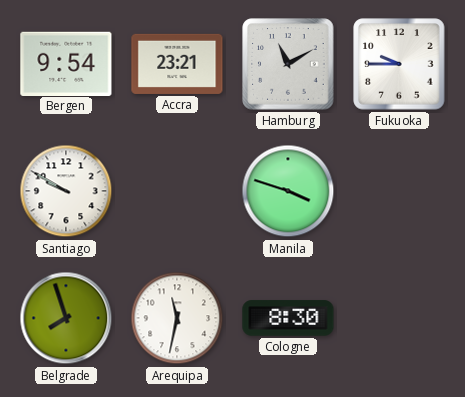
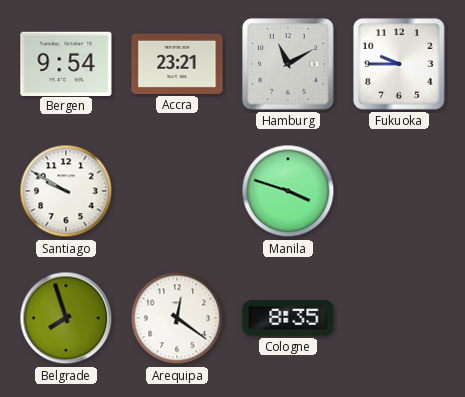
Arequipa: 11:32 -> 12:21 (177, 318)
Cologne: 8:30 -> 8:35 (288, 318)
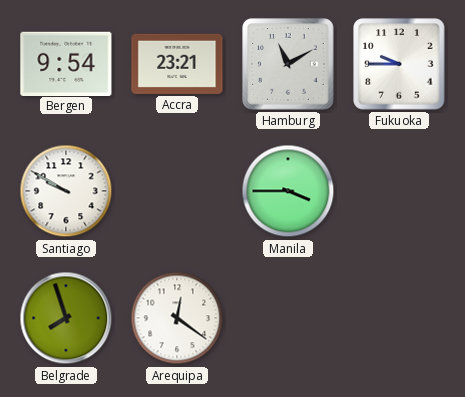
Manila: 3:48 -> 3:45 (288, 191)
Cologne: 8:35 -> none (288, 318)
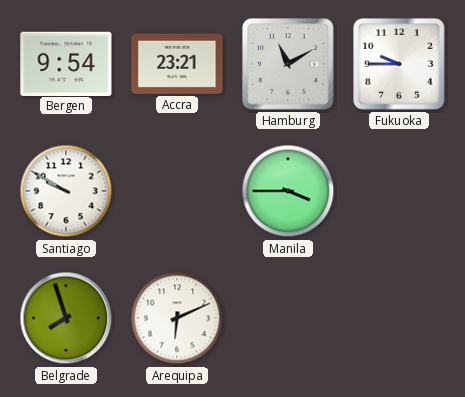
Arequipa: 12:21 -> 6:11 (177, 318)
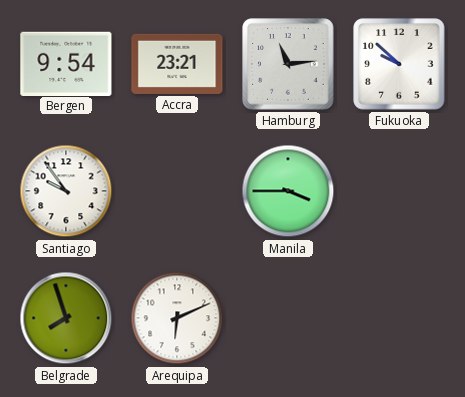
Hamburg: 11:10 -> 11:14 (288, 64)
Fukuoka: 9:45 -> 9:52 (399, 64)
Santiago: 9:50 -> 9:54 (66, 191)
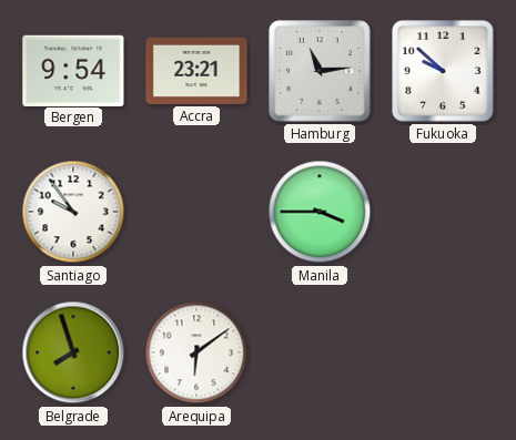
Arequipa: 6:11 -> 6:09 (196, 352)
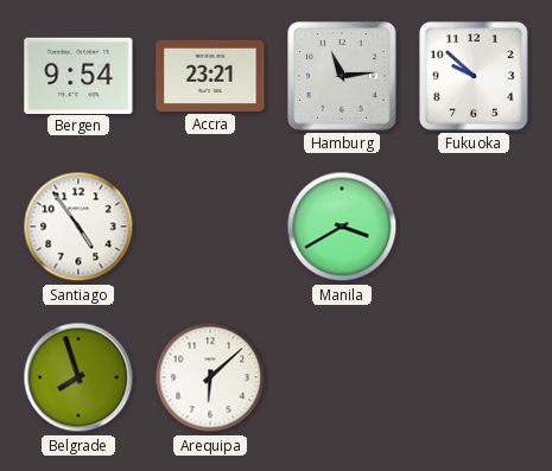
Santiago: 9:54 -> 4:54 (78, 227)
Manila: 3:45 -> 3:40 (342, 227)
Arequipa: 6:09 -> 6:08 (210, 377)
